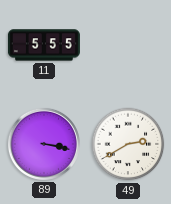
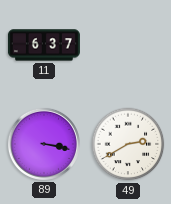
11: 5:55 -> 6:37 (44, 45)
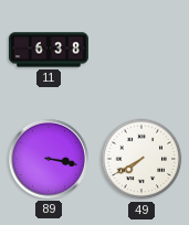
11: 6:37 -> 6:38 (49, 50)
49: 2:40 -> 7:40 (141, 159)
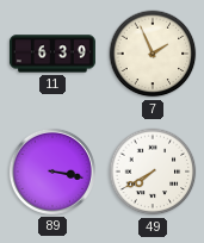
11: 6:38 -> 6:39 (52, 54)
7: none -> 1:56 (153, 54)
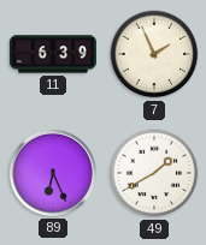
89: 3:17 -> 6:26 (53, 173)
49: 7:40 -> 1:40 (154, 173)
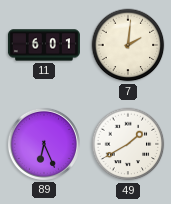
11: 6:39 -> 6:01 (44, 45)
7: 1:56 -> 2:01 (128, 45)
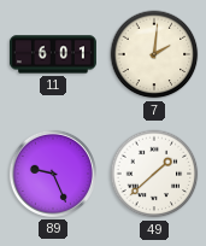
89: 6:26 -> 9:26 (53, 174)
49: 1:40 -> 1:38 (154, 174)
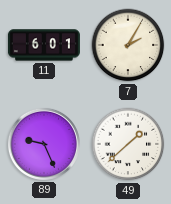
7: 2:01 -> 2:05 (128, 45)
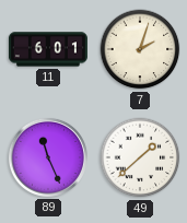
7: 2:05 -> 2:03 (140, 49)
89: 9:26 -> 11:26 (48, 157)
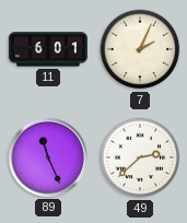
7: 2:03 -> 2:04 (140, 49)
49: 1:38 -> 2:38 (140, 157)
